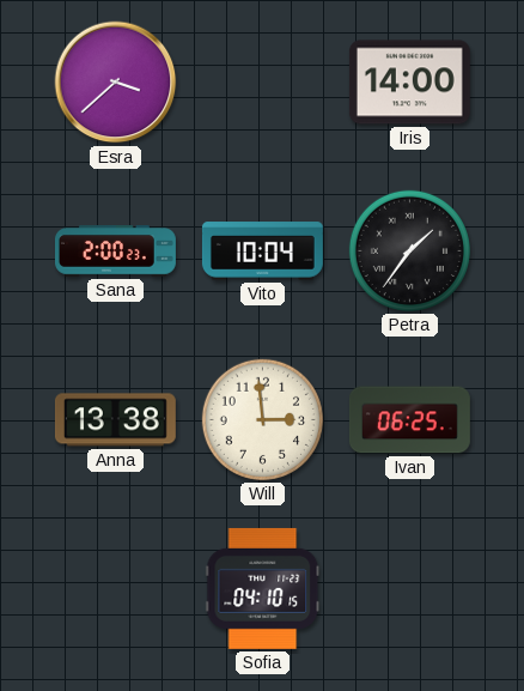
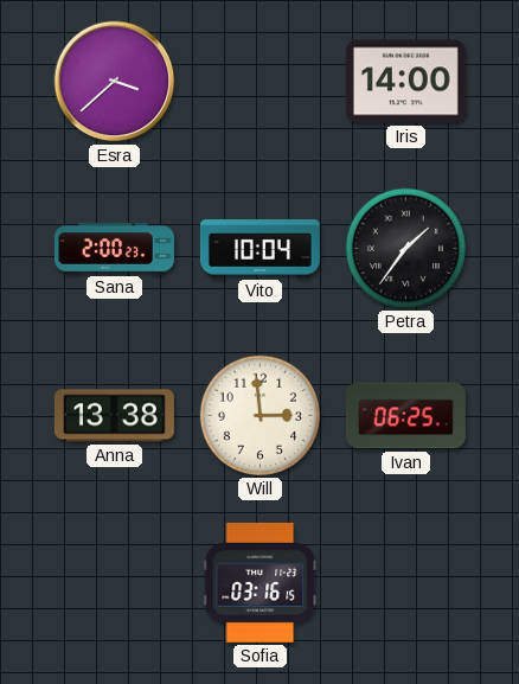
Sofia: 04:10 -> 03:16 (261, 582)
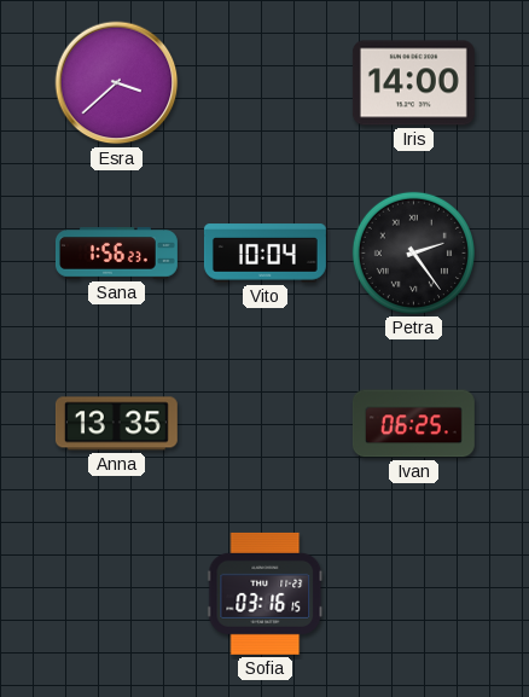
Sana: 2:00 -> 1:56 (116, 254)
Petra: 1:36 -> 2:24 (413, 252)
Anna: 13:38 -> 13:35 (116, 424)
Will: 2:59 -> none (259, 415)
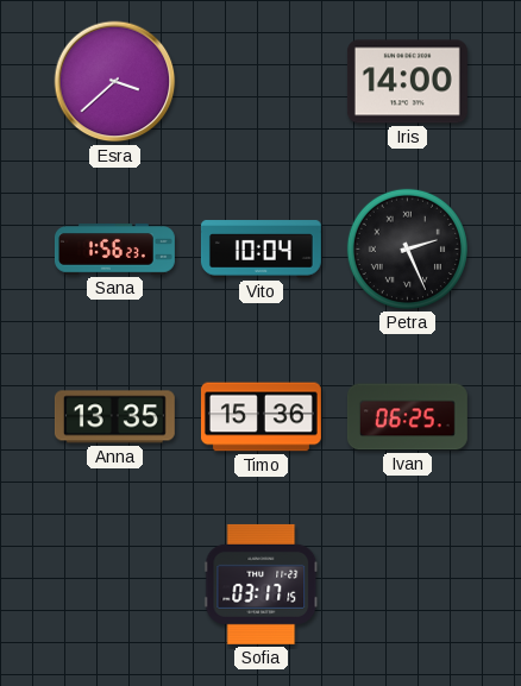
Petra: 2:24 -> 2:26 (407, 248)
Timo: none -> 15:36 (260, 417)
Sofia: 03:16 -> 03:17 (262, 584)
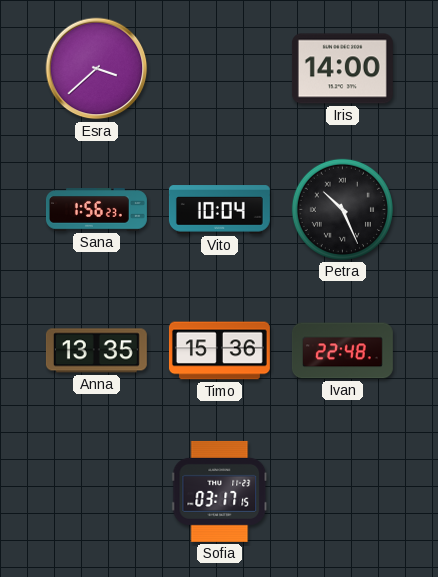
Petra: 2:26 -> 10:26 (342, 209)
Ivan: 06:25 -> 22:48 (342, 351)
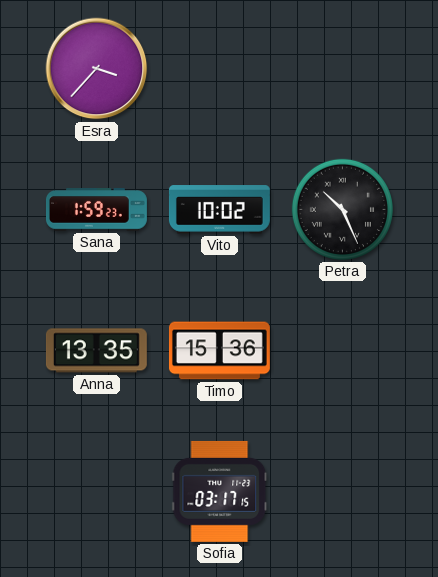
Esra: 3:38 -> 3:37 (97, 69)
Iris: 14:00 -> none (342, 69)
Sana: 1:56 -> 1:59 (96, 210)
Vito: 10:04 -> 10:02 (219, 210)
Ivan: 22:48 -> none (342, 351)
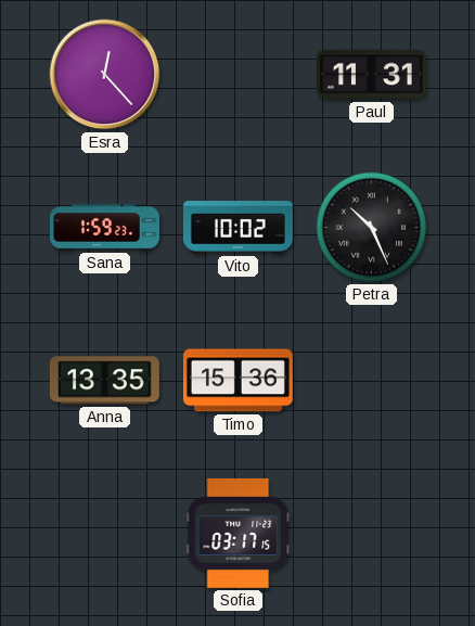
Esra: 3:37 -> 12:23 (105, 75)
Paul: none -> 11:31 (371, 75)
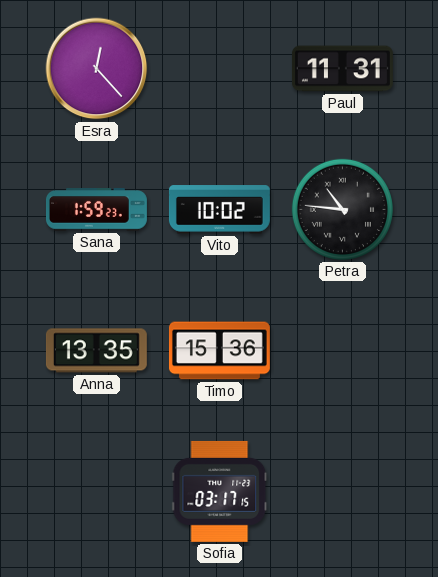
Petra: 10:26 -> 10:46 (342, 209)
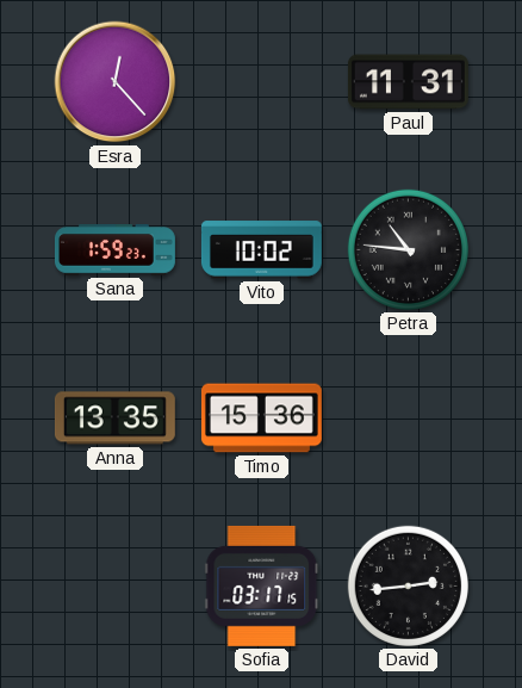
David: none -> 2:44 (408, 585)
